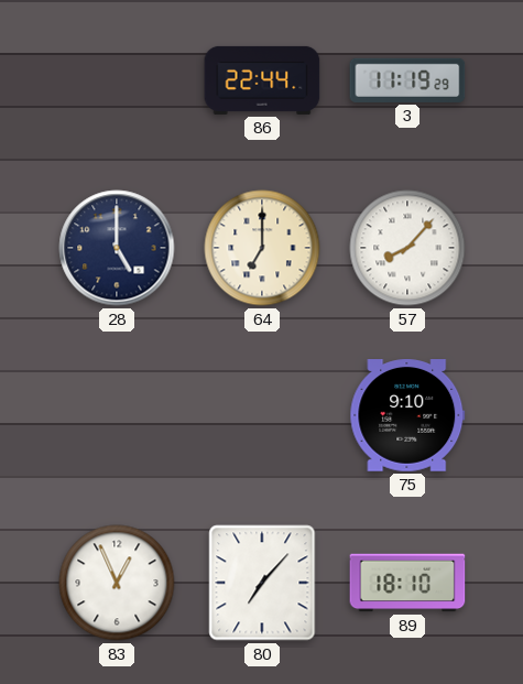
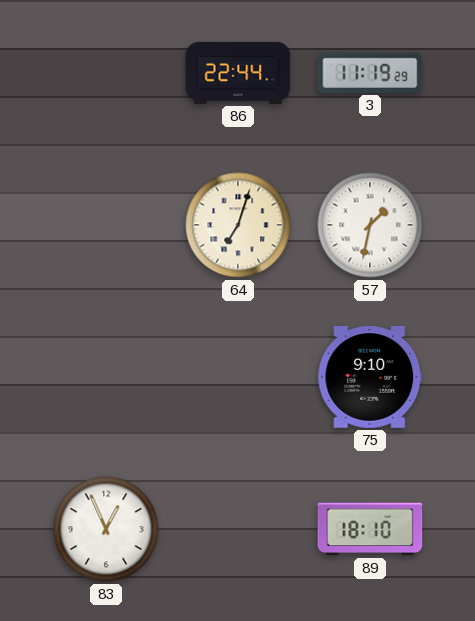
28: 5:00 -> none (117, 248)
64: 7:00 -> 7:03 (238, 225)
57: 8:07 -> 1:32 (370, 225)
80: 7:07 -> none (262, 583)
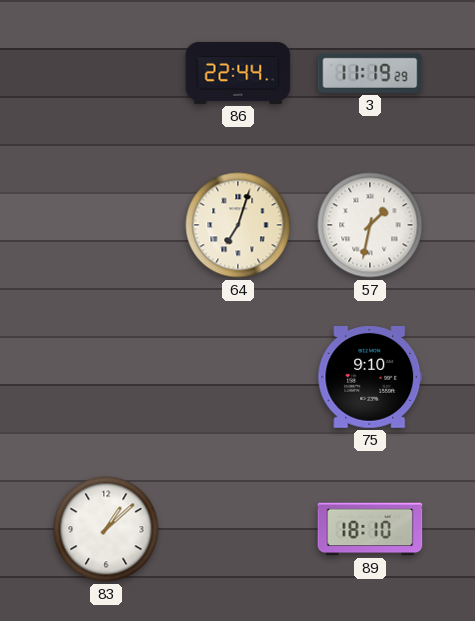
83: 12:56 -> 1:08 (106, 529)
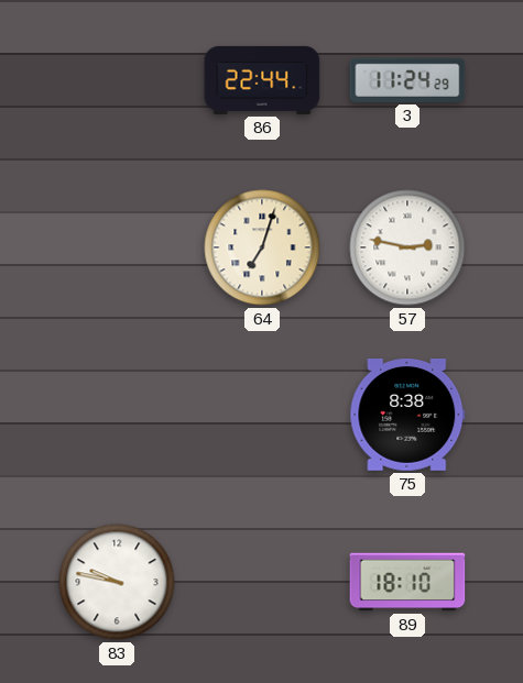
3: 11:19 -> 11:24 (407, 80)
57: 1:32 -> 2:47 (407, 247)
75: 9:10 -> 8:38 (407, 416)
83: 1:08 -> 9:47 (117, 582)
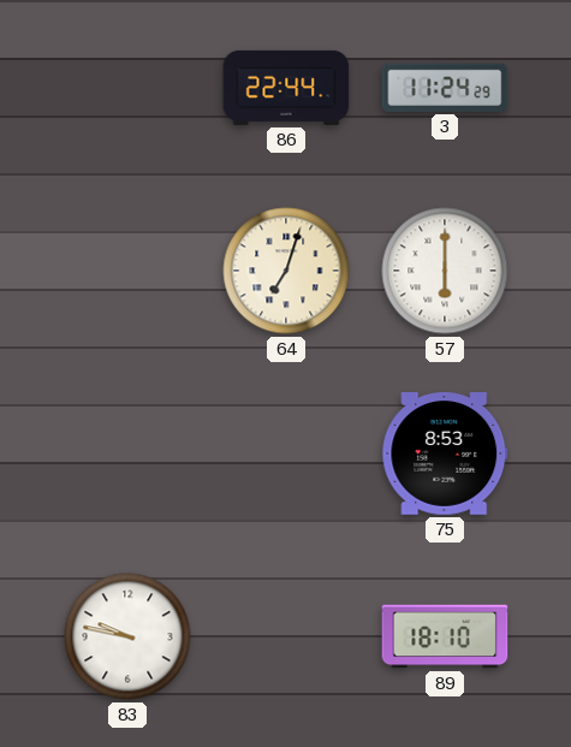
57: 2:47 -> 6:00 (445, 271)
75: 8:38 -> 8:53 (445, 455)
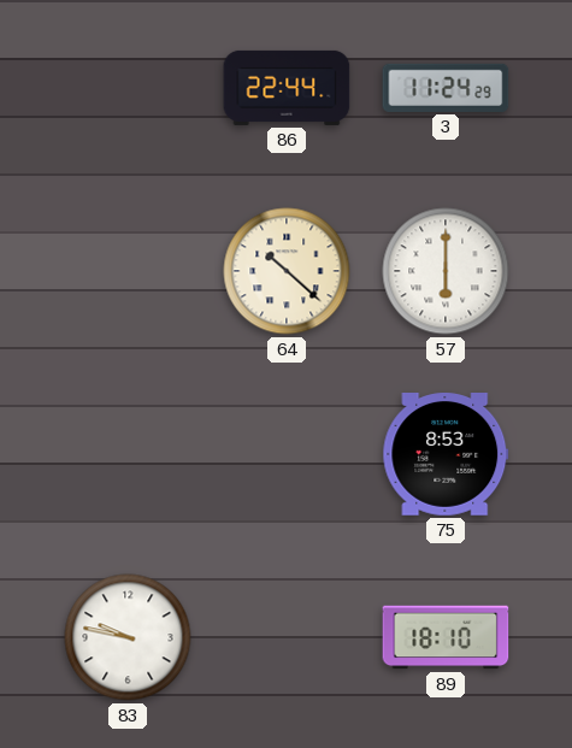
64: 7:03 -> 10:22 (287, 271)
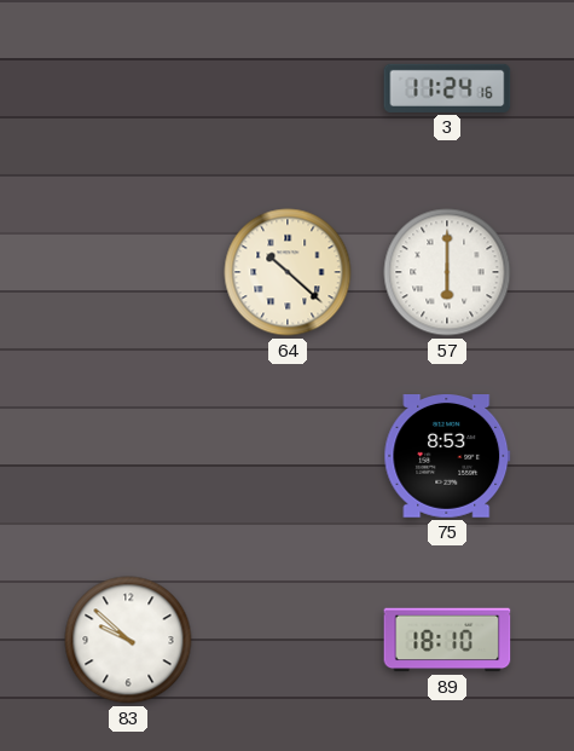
86: 22:44 -> none (287, 88)
3: 11:24:29 -> 11:24:16 (447, 88)
83: 9:47 -> 9:52 (128, 640)
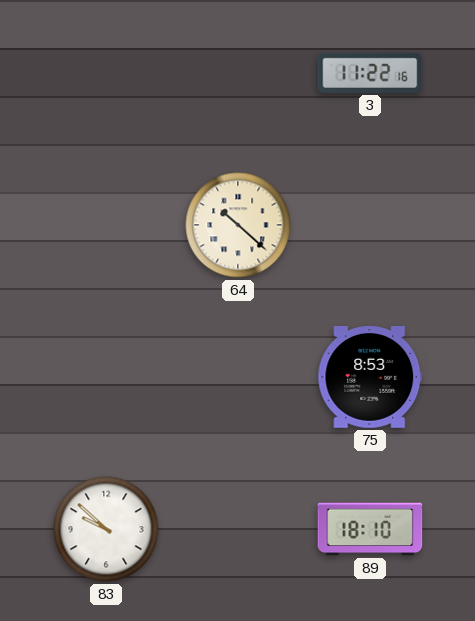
3: 11:24 -> 11:22 (370, 73)
57: 6:00 -> none (447, 272)
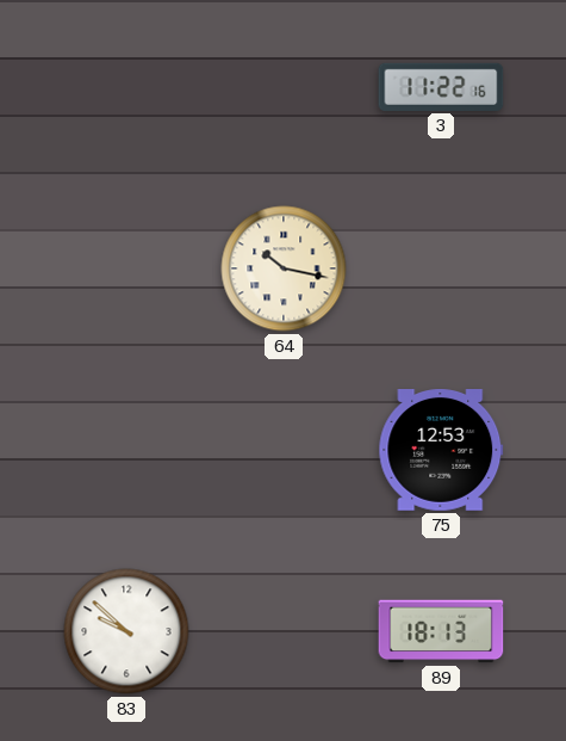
64: 10:22 -> 10:17 (284, 268)
75: 8:53 -> 12:53 (441, 451)
89: 18:10 -> 18:13 (441, 631)
